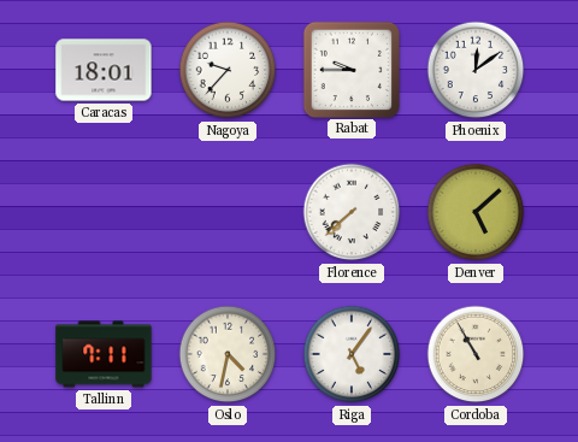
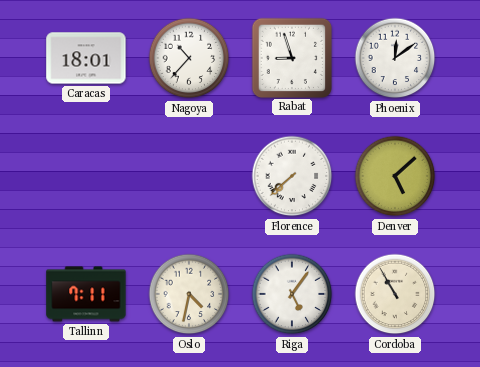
Nagoya: 9:37 -> 10:37 (189, 58)
Rabat: 9:45 -> 8:57 (291, 57)
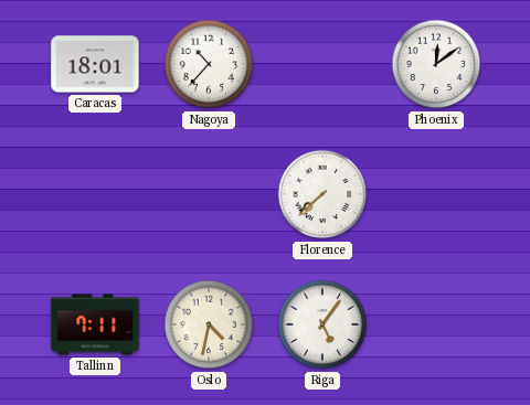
Rabat: 8:57 -> none (291, 57)
Denver: 5:08 -> none (395, 176)
Cordoba: 10:55 -> none (395, 294)
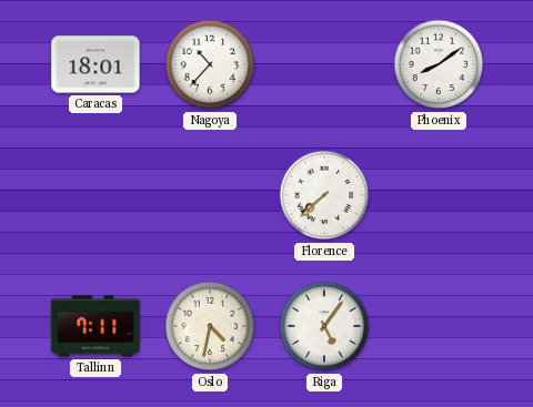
Phoenix: 12:09 -> 8:09 (439, 64)
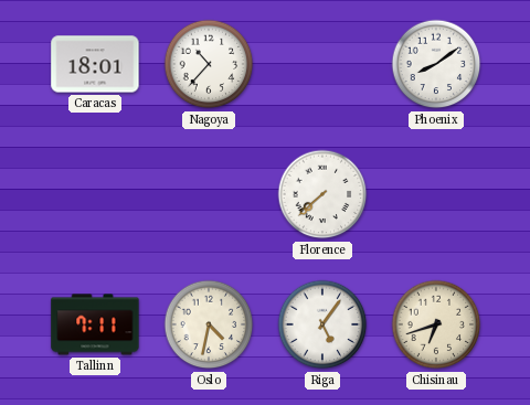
Chisinau: none -> 6:42 (436, 324)
